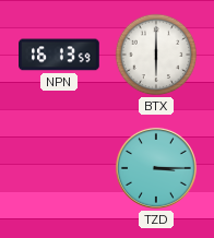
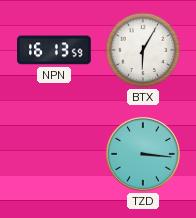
BTX: 6:00 -> 6:05 (143, 50)
TZD: 3:15 -> 3:16 (143, 154)
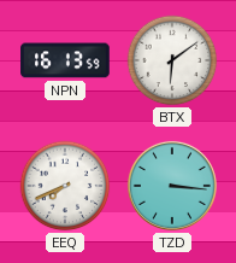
BTX: 6:05 -> 6:09 (172, 60)
EEQ: none -> 7:41 (65, 186)
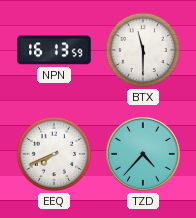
BTX: 6:09 -> 11:30 (143, 50)
TZD: 3:16 -> 4:37 (143, 154)
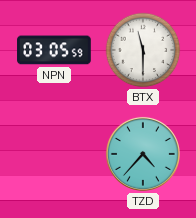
NPN: 16:13 -> 03:05 (54, 50)
EEQ: 7:41 -> none (54, 154)
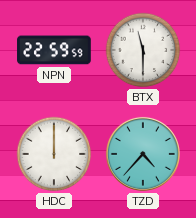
NPN: 03:05 -> 22:59 (54, 50)
HDC: none -> 12:00 (54, 154)
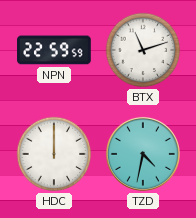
BTX: 11:30 -> 11:12 (143, 50)
TZD: 4:37 -> 4:32 (143, 154)
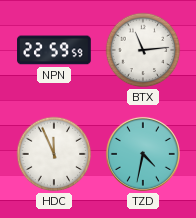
BTX: 11:12 -> 11:14 (143, 50)
HDC: 12:00 -> 11:56 (54, 154)
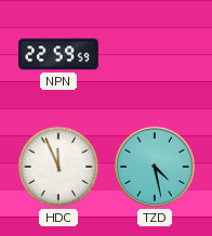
BTX: 11:14 -> none (143, 50)
TZD: 4:32 -> 4:28 (155, 167)
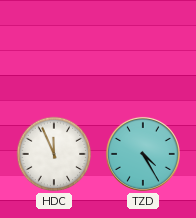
NPN: 22:59 -> none (58, 54)
TZD: 4:28 -> 4:25 (143, 154)
